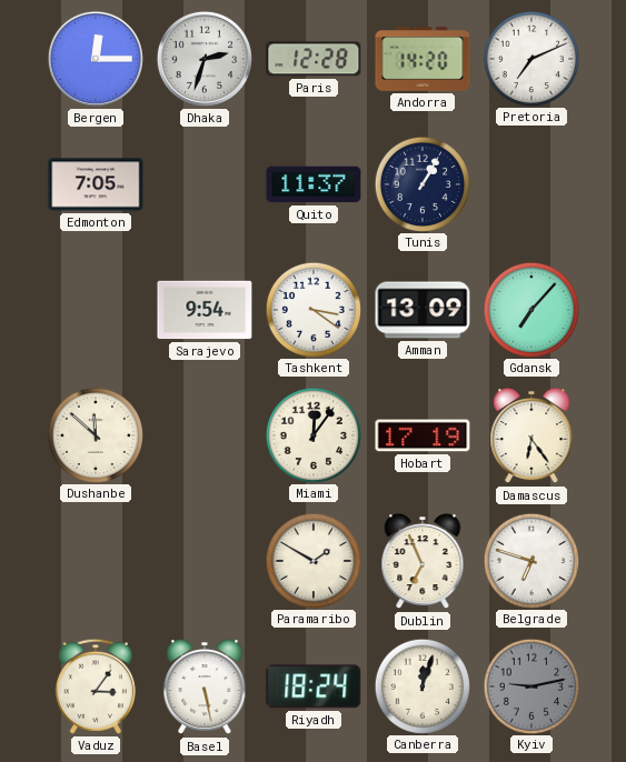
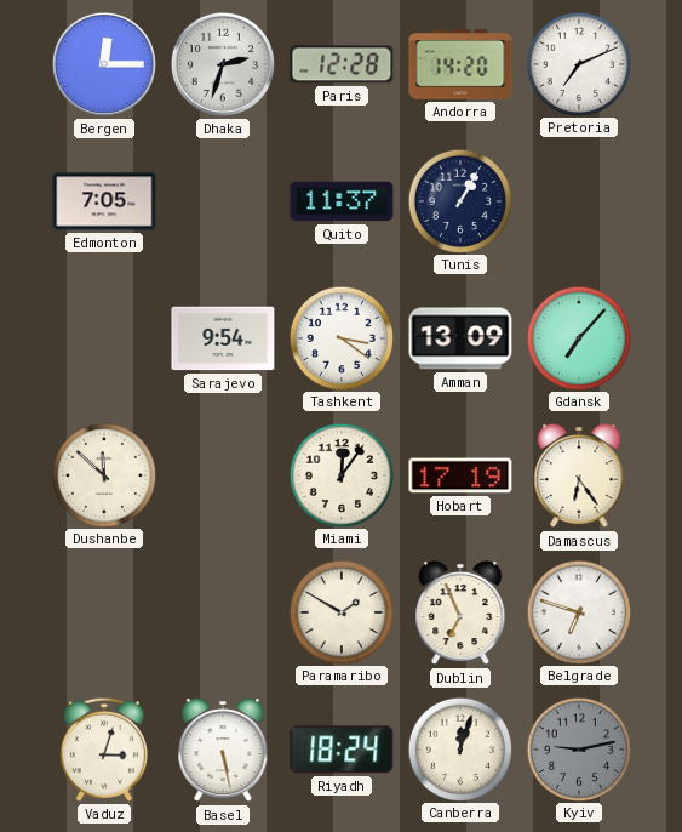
Vaduz: 3:06 -> 3:03 (104, 750)
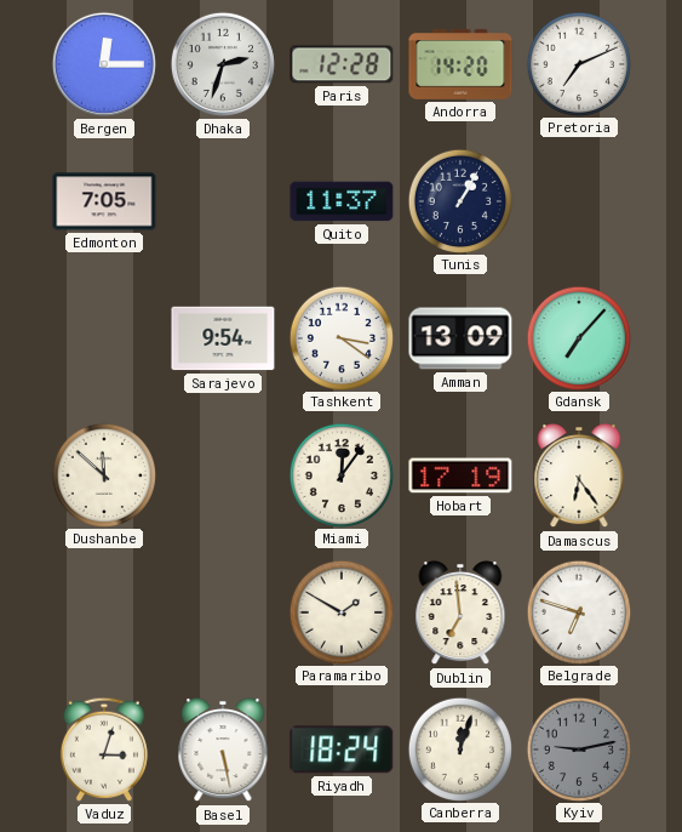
Dublin: 6:56 -> 6:59 (460, 612)
